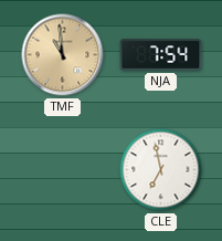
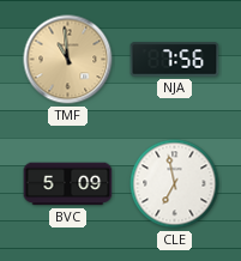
NJA: 7:54 -> 7:56 (175, 60)
BVC: none -> 5:09 (68, 184)
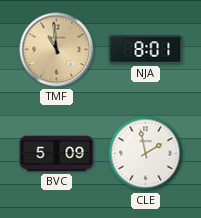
NJA: 7:56 -> 8:01 (146, 50)
CLE: 6:58 -> 1:58 (146, 154)
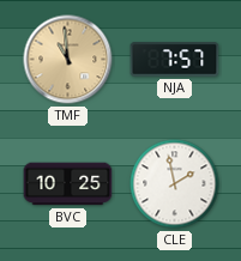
NJA: 8:01 -> 7:57 (175, 60)
BVC: 5:09 -> 10:25 (68, 184)
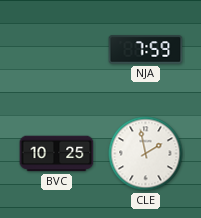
TMF: 10:59 -> none (68, 60)
NJA: 7:57 -> 7:59 (146, 50)
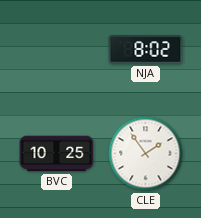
NJA: 7:59 -> 8:02 (146, 50)
CLE: 1:58 -> 1:54 (146, 154)
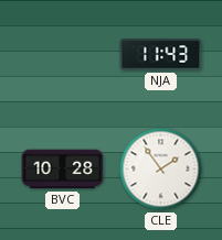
NJA: 8:02 -> 11:43 (161, 55)
BVC: 10:25 -> 10:28 (63, 170)
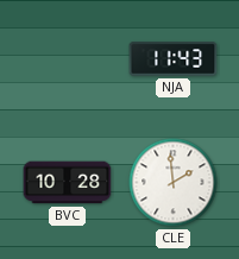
CLE: 1:54 -> 1:59 (174, 183)
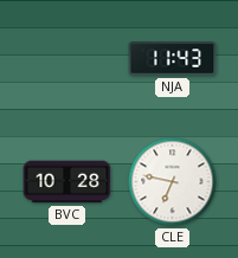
CLE: 1:59 -> 6:47 (173, 182)
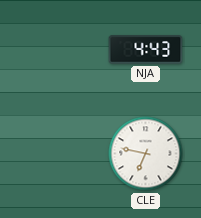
NJA: 11:43 -> 4:43 (146, 50)
BVC: 10:28 -> none (67, 182)
